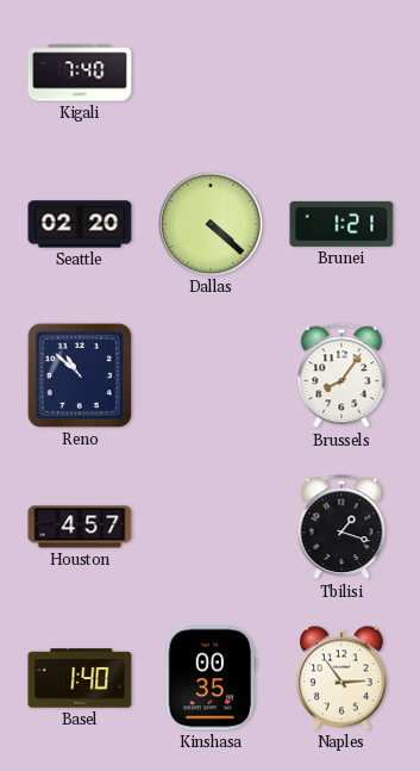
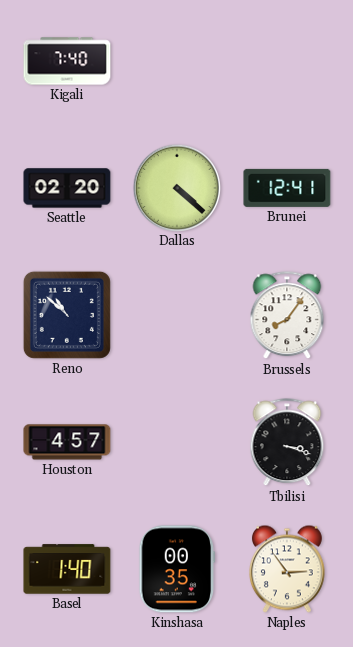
Brunei: 1:21 -> 12:41 (287, 188)
Tbilisi: 1:18 -> 3:18 (287, 443)
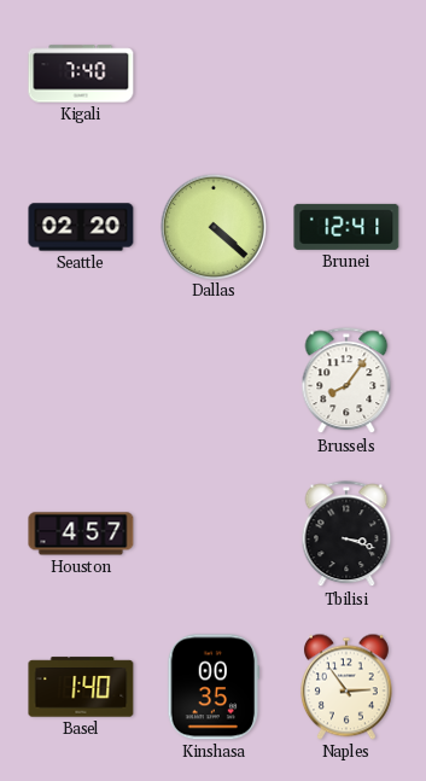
Reno: 10:52 -> none (67, 315)
